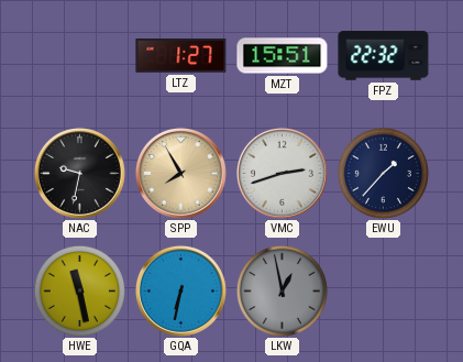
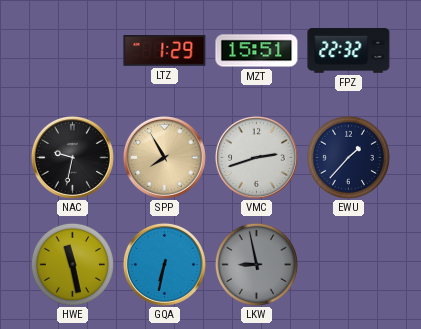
LTZ: 1:27 -> 1:29 (165, 51)
LKW: 12:58 -> 8:58 (256, 264)
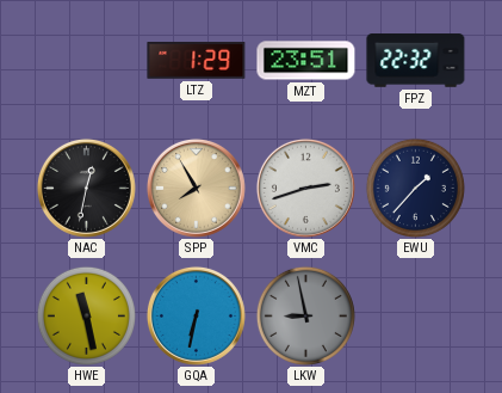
MZT: 15:51 -> 23:51 (306, 61)
NAC: 9:32 -> 12:32 (86, 188)
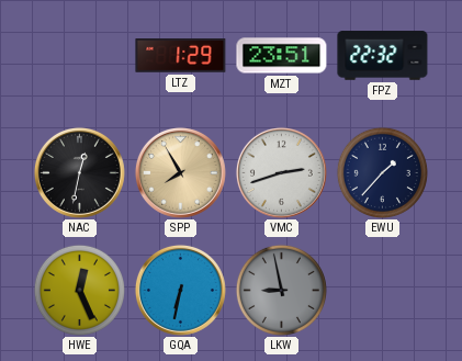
HWE: 11:28 -> 12:26 (79, 290)
